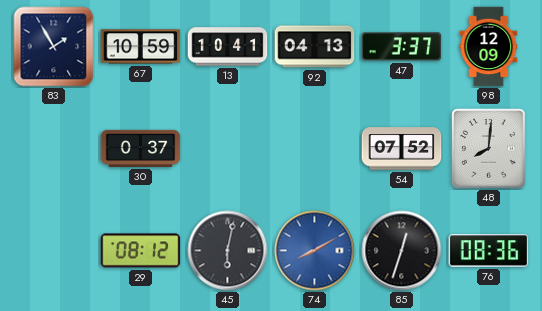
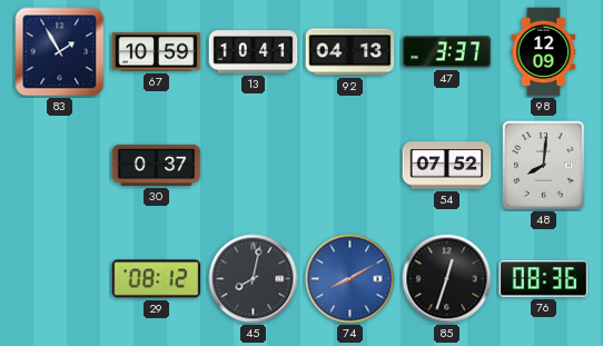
45: 6:02 -> 8:02 (254, 279)
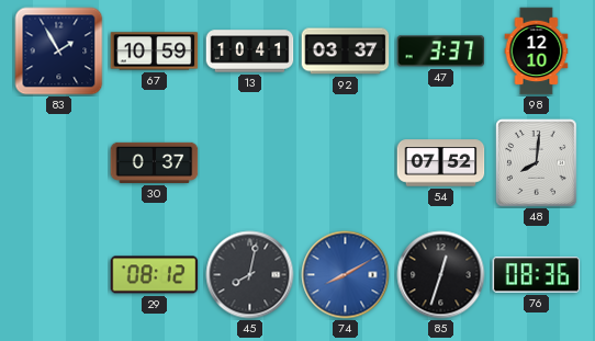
92: 04:13 -> 03:37 (346, 52)
98: 12:09 -> 12:10 (537, 52)
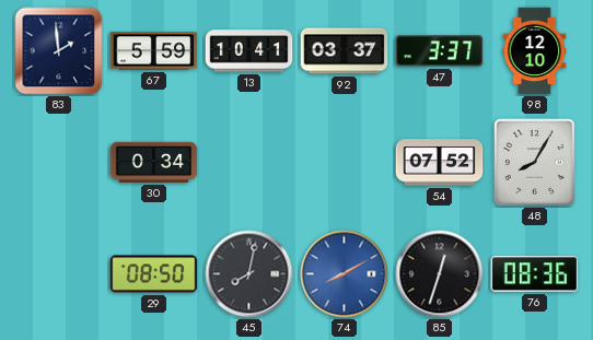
83: 1:55 -> 1:59 (59, 51)
67: 10:59 -> 5:59 (154, 51)
30: 0:37 -> 0:34 (154, 162)
48: 8:01 -> 8:05 (535, 163)
29: 08:12 -> 08:50 (154, 274)
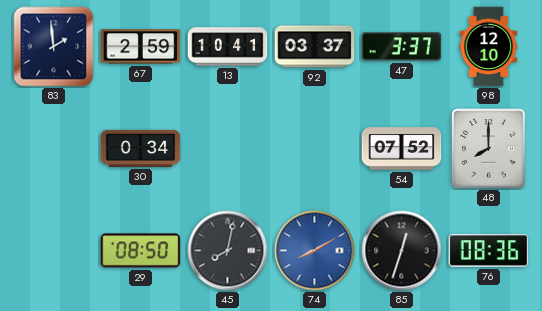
67: 5:59 -> 2:59 (141, 47)
48: 8:05 -> 8:00 (489, 149)
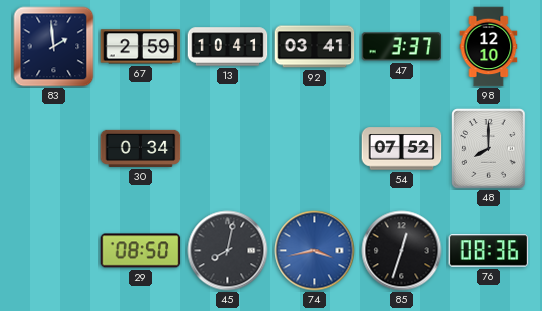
92: 03:37 -> 03:41 (315, 47)
74: 8:10 -> 3:43 (315, 251)
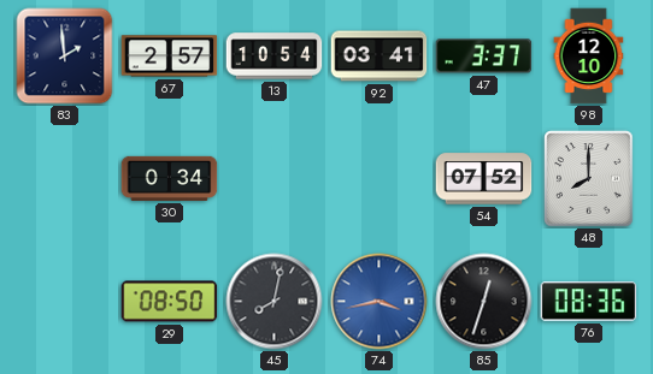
67: 2:59 -> 2:57 (170, 57)
13: 10:41 -> 10:54 (275, 57)
